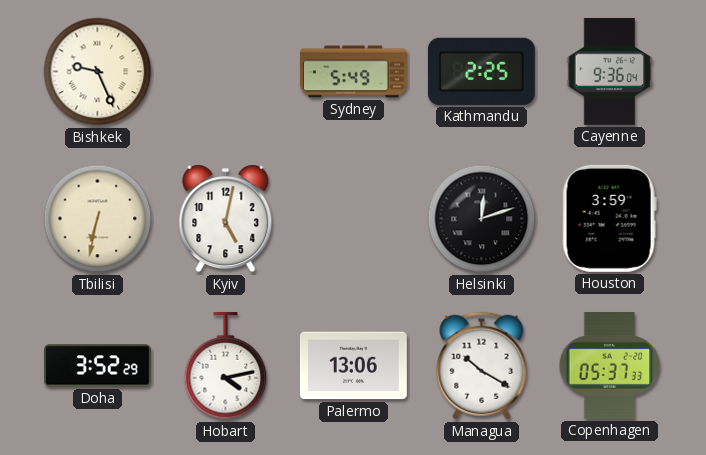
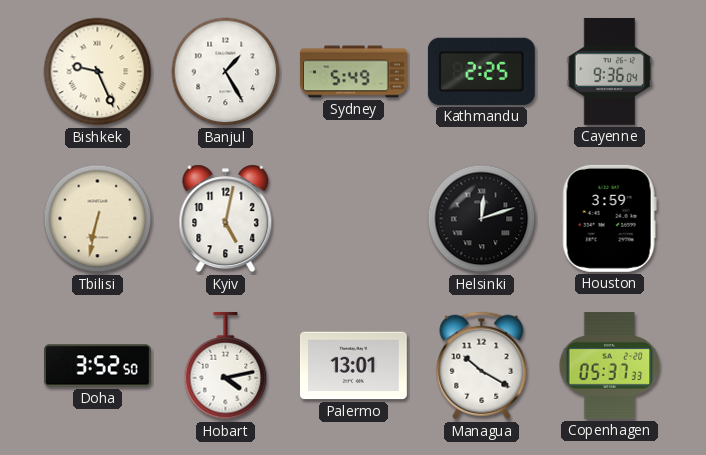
Banjul: none -> 1:25 (226, 72)
Doha: 3:52:29 -> 3:52:50 (97, 366)
Palermo: 13:06 -> 13:01 (353, 366)
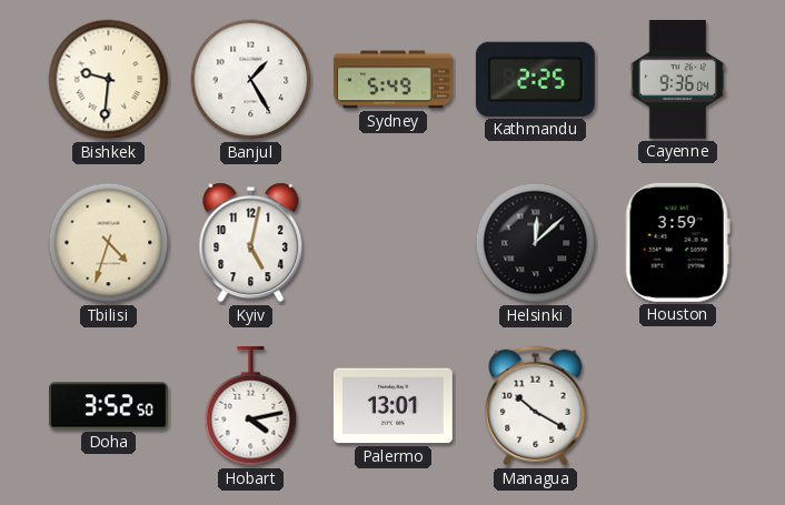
Bishkek: 9:26 -> 9:31 (109, 80)
Tbilisi: 6:32 -> 4:33 (109, 243)
Helsinki: 12:12 -> 12:08 (536, 243)
Copenhagen: 05:37 -> none (610, 365)
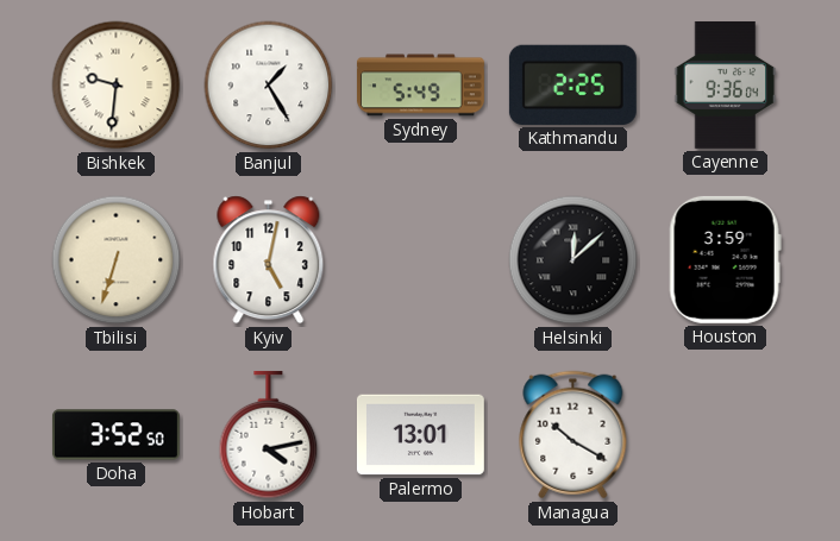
Tbilisi: 4:33 -> 6:33 (117, 260)
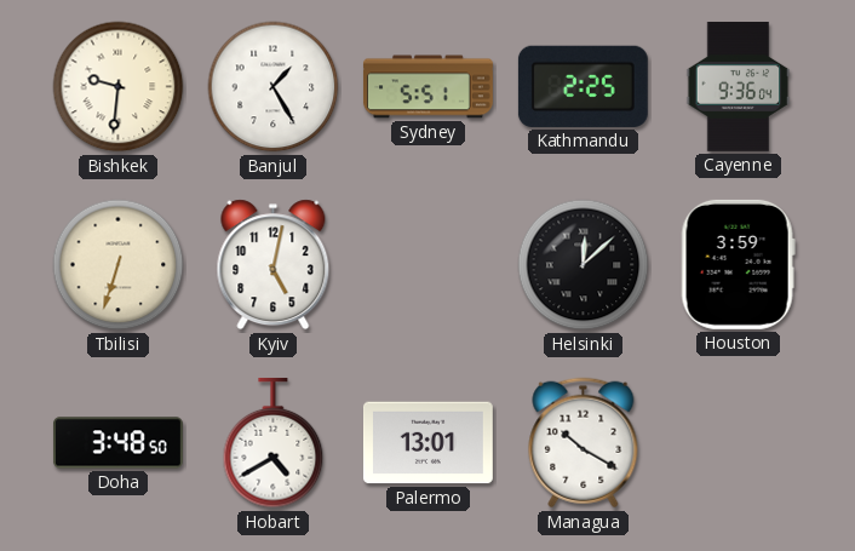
Sydney: 5:49 -> 5:51 (427, 87)
Doha: 3:52 -> 3:48 (117, 443)
Hobart: 4:13 -> 4:40 (274, 443)
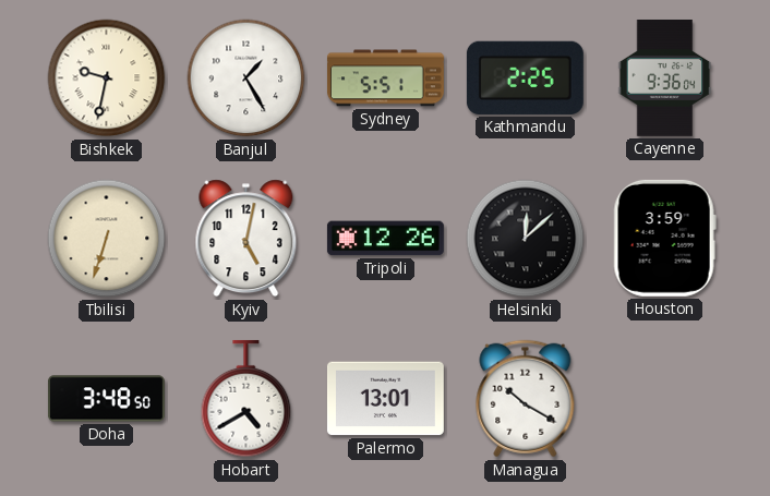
Bishkek: 9:31 -> 9:32 (107, 78)
Tripoli: none -> 12:26 (385, 239)
